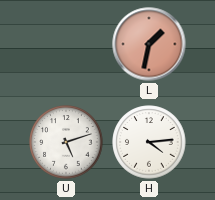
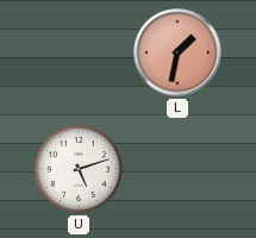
H: 4:14 -> none (149, 142)
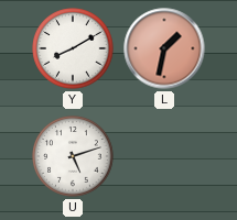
Y: none -> 8:10 (73, 48)
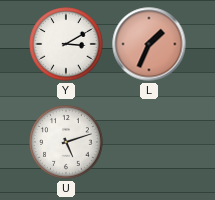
Y: 8:10 -> 3:10 (66, 44)
L: 1:32 -> 1:34 (149, 44)
